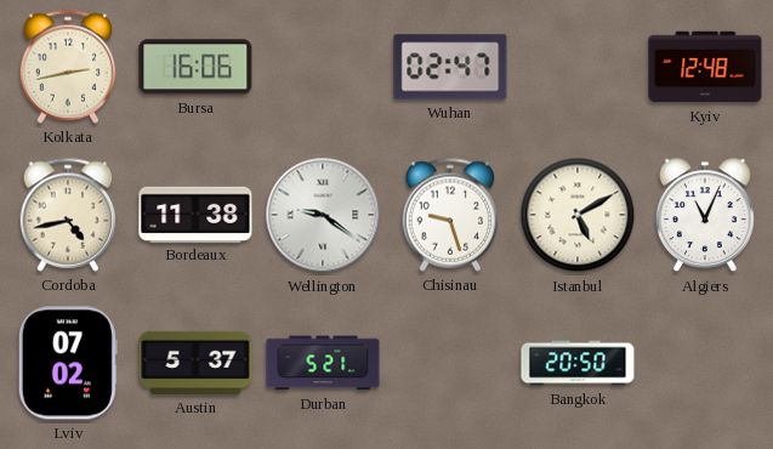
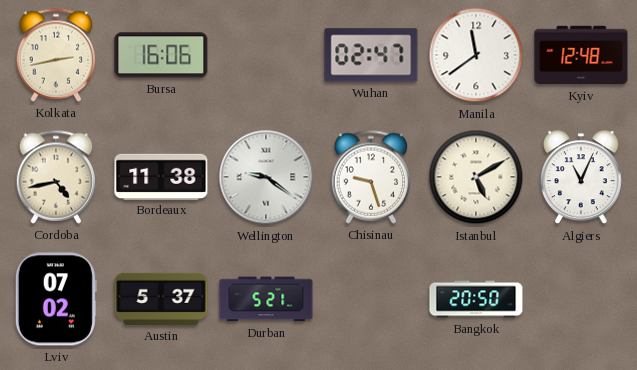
Manila: none -> 11:39 (476, 55)
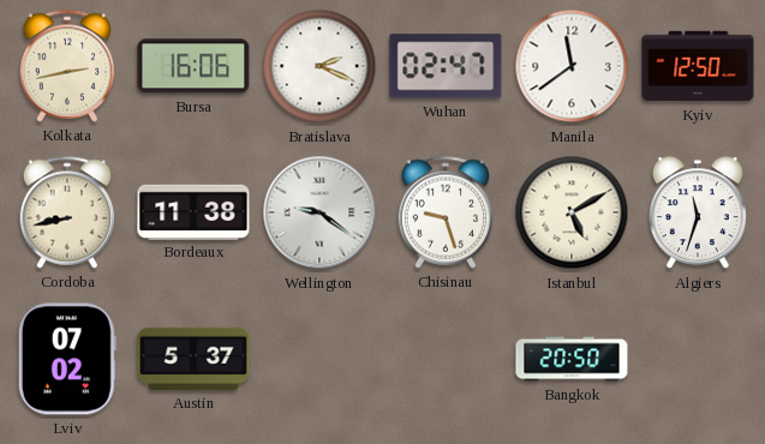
Bratislava: none -> 2:19 (319, 66)
Kyiv: 12:48 -> 12:50 (698, 66)
Cordoba: 4:43 -> 8:43 (67, 212)
Algiers: 11:04 -> 11:33 (698, 214)
Durban: 5:21 -> none (266, 299)
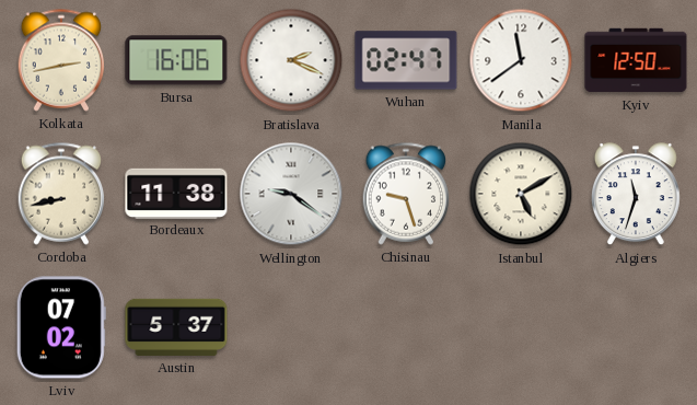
Bangkok: 20:50 -> none (572, 359)
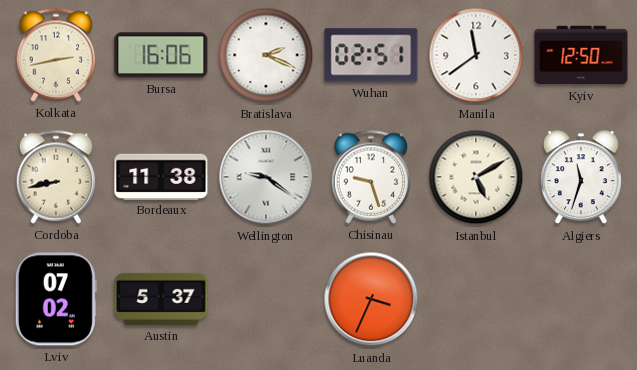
Wuhan: 02:47 -> 02:51 (371, 55)
Luanda: none -> 3:34 (371, 299)
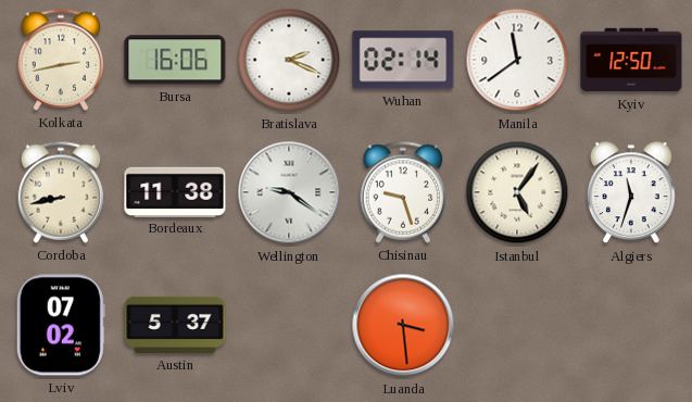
Wuhan: 02:51 -> 02:14 (403, 60)
Istanbul: 5:10 -> 5:06 (517, 192)
Luanda: 3:34 -> 3:29 (403, 325)
